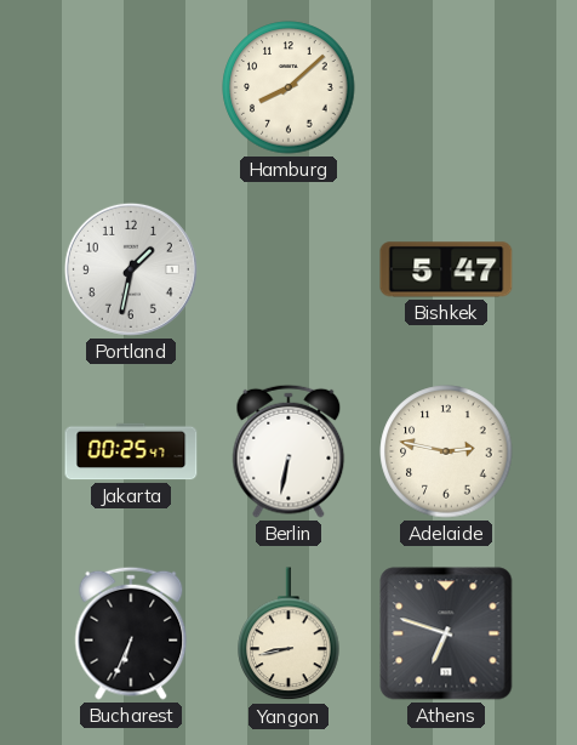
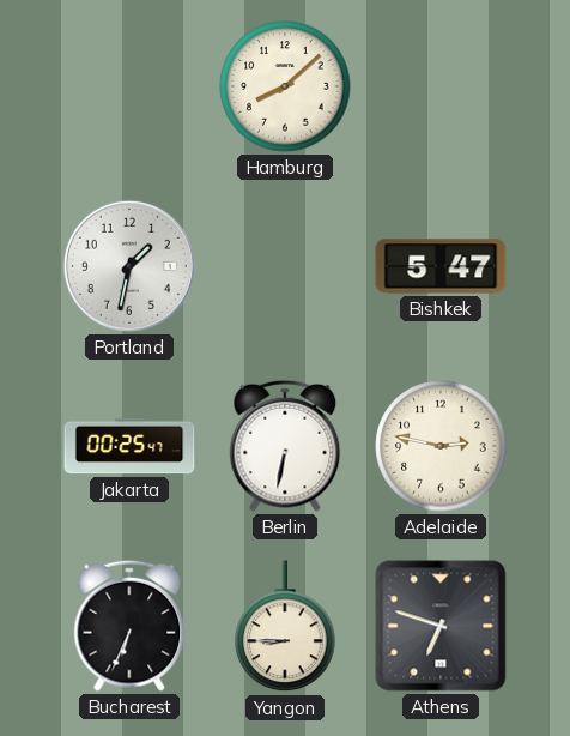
Yangon: 8:43 -> 8:45 (285, 627)
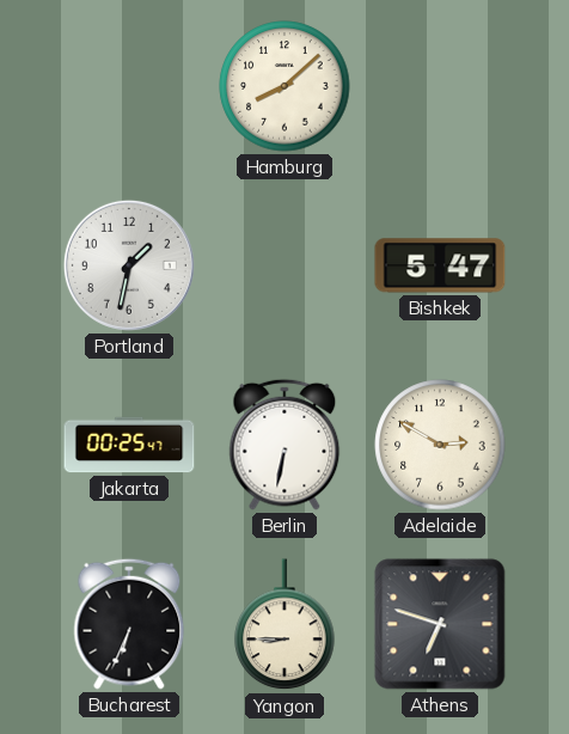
Adelaide: 2:47 -> 2:50 (440, 445)
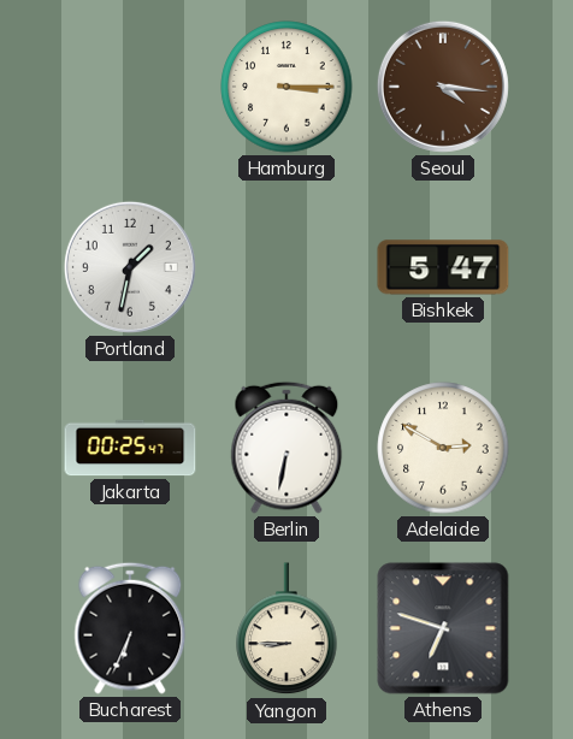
Hamburg: 8:08 -> 3:15 (286, 87)
Seoul: none -> 4:16 (443, 87)
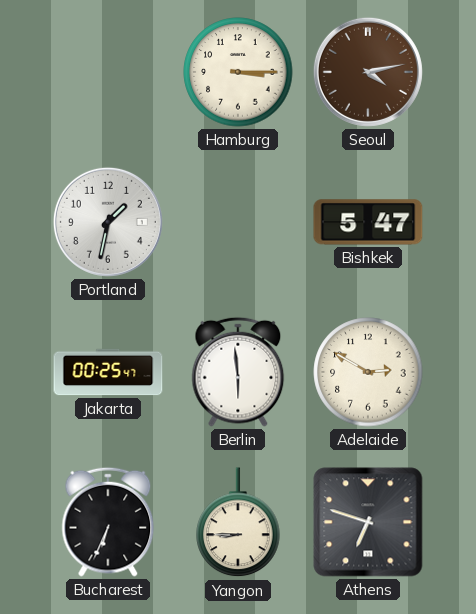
Seoul: 4:16 -> 4:13 (368, 72)
Berlin: 6:32 -> 5:59 (238, 372)
